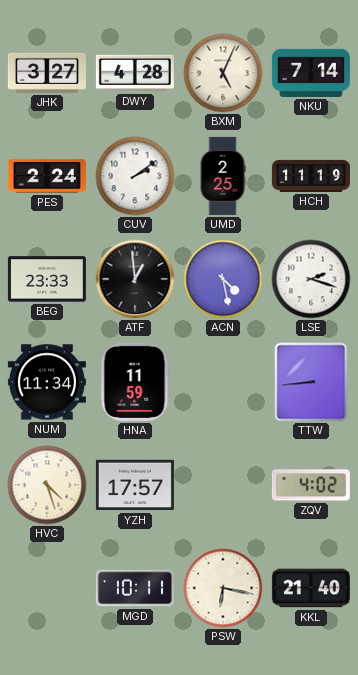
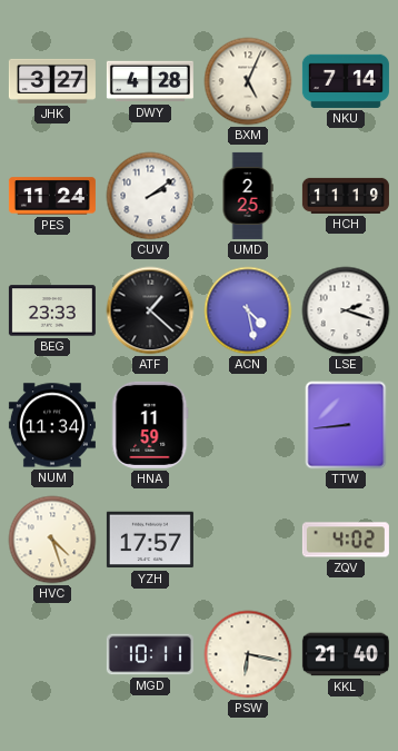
PES: 2:24 -> 11:24 (52, 196)
ATF: 12:59 -> 1:22 (150, 310)
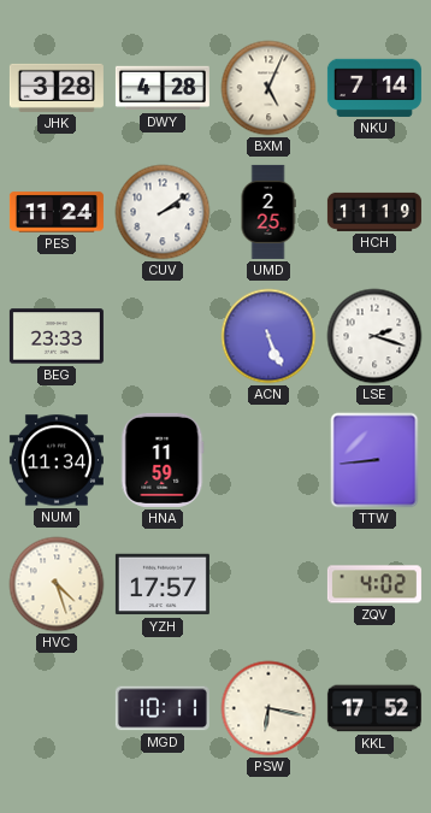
JHK: 3:27 -> 3:28 (57, 88)
ATF: 1:22 -> none (150, 310)
ACN: 4:28 -> 5:26 (268, 336)
KKL: 21:40 -> 17:52 (374, 708)
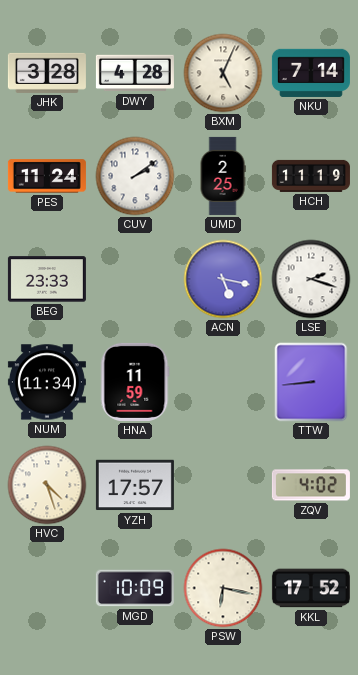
ACN: 5:26 -> 5:17 (223, 279)
MGD: 10:11 -> 10:09 (135, 588)
